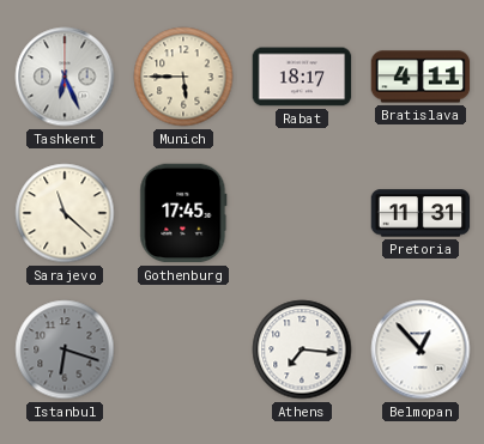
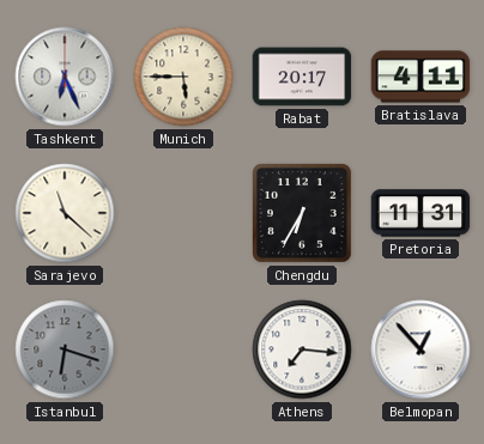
Rabat: 18:17 -> 20:17 (302, 77)
Gothenburg: 17:45 -> none (183, 213)
Chengdu: none -> 6:35 (303, 214)
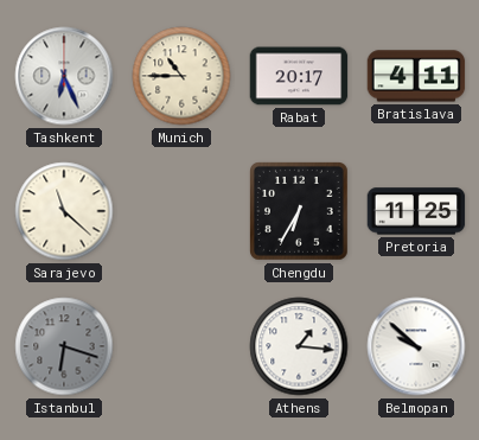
Munich: 5:45 -> 10:45 (181, 76)
Pretoria: 11:31 -> 11:25 (416, 211)
Athens: 7:16 -> 1:16 (299, 346)
Belmopan: 12:53 -> 9:52 (416, 346)
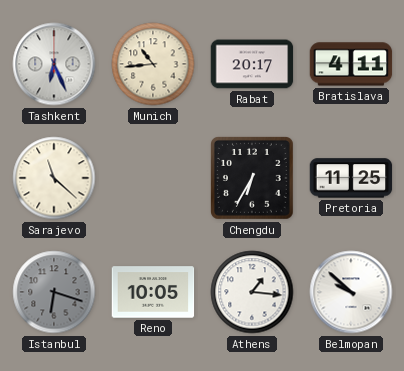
Munich: 10:45 -> 10:44 (153, 64)
Reno: none -> 10:05 (153, 292)
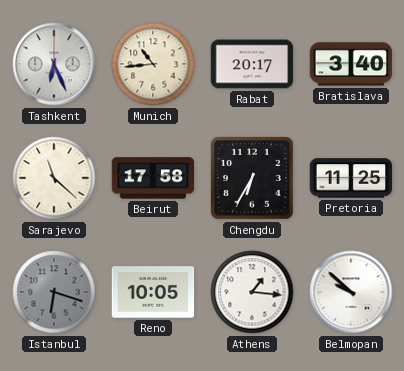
Bratislava: 4:11 -> 3:40 (351, 64)
Beirut: none -> 17:58 (153, 178)
